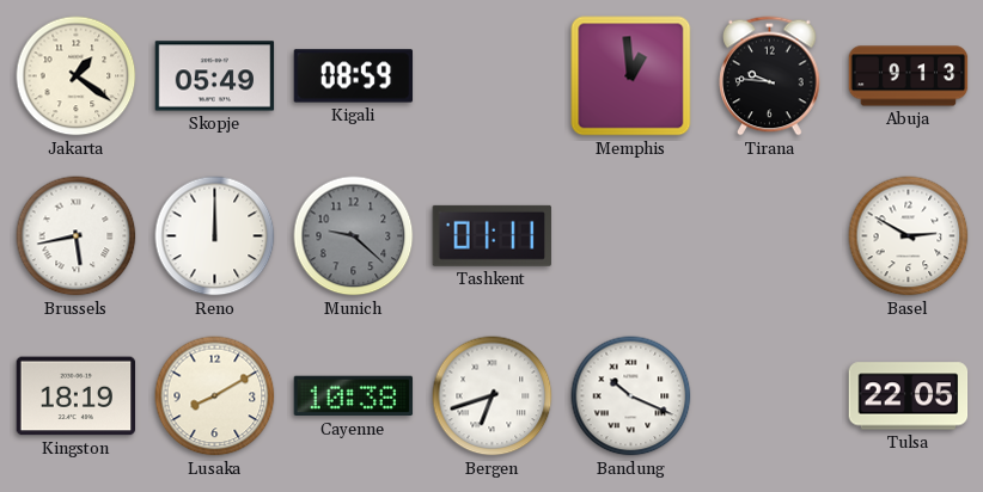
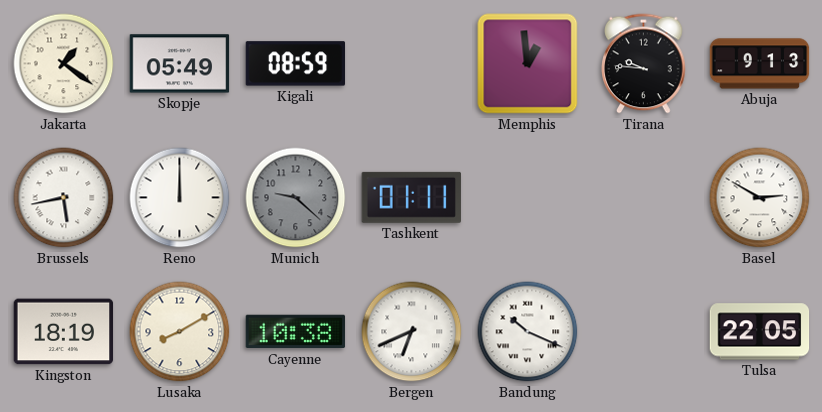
Bergen: 6:42 -> 6:41 (412, 332)
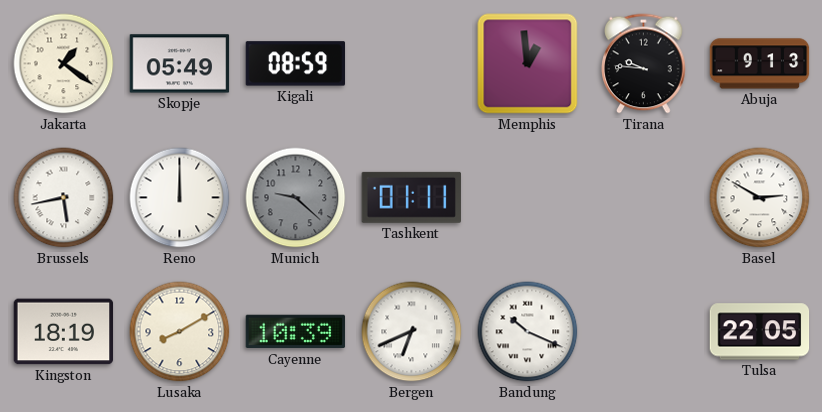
Cayenne: 10:38 -> 10:39 (296, 332)
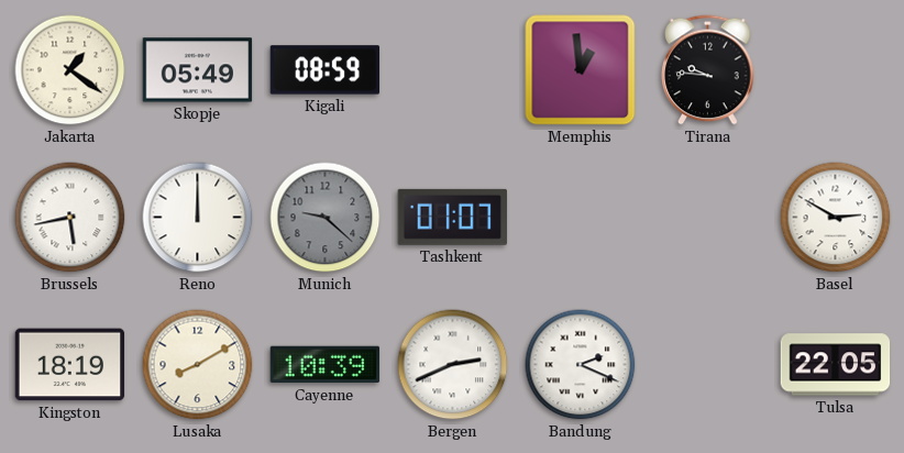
Abuja: 9:13 -> none (760, 64)
Tashkent: 01:11 -> 01:07 (452, 217)
Bergen: 6:41 -> 2:41 (453, 365)
Bandung: 10:19 -> 2:19 (581, 365)
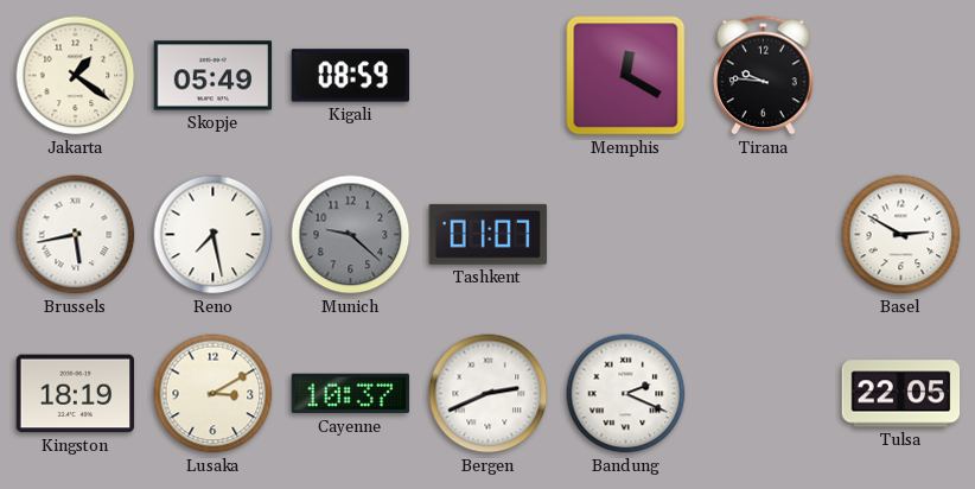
Memphis: 12:59 -> 12:20 (626, 76)
Reno: 12:00 -> 7:28 (214, 235)
Lusaka: 8:10 -> 3:10 (214, 394)
Cayenne: 10:39 -> 10:37 (351, 394)
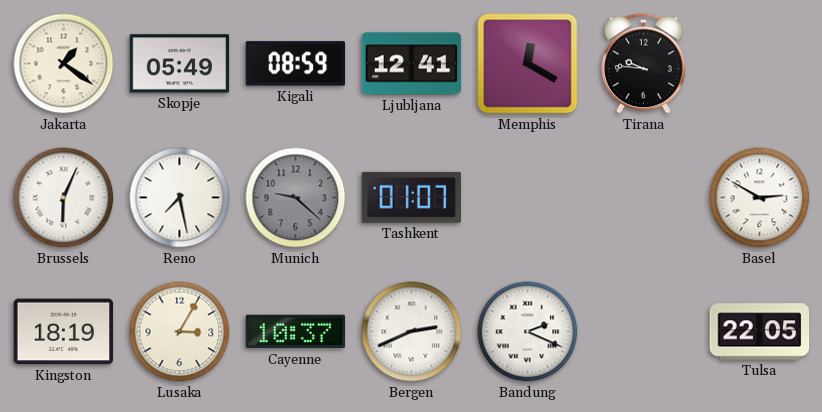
Ljubljana: none -> 12:41 (412, 64)
Brussels: 5:43 -> 6:04 (64, 198)
Lusaka: 3:10 -> 3:05 (180, 332)
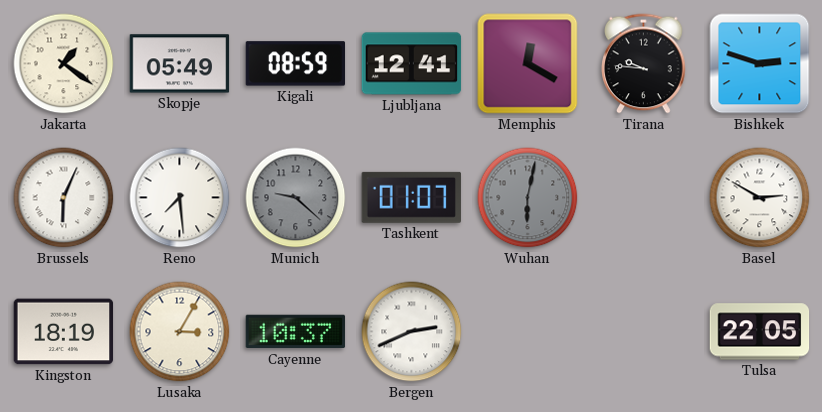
Bishkek: none -> 2:48 (760, 64)
Reno: 7:28 -> 7:29 (180, 198)
Wuhan: none -> 6:02 (528, 198)
Bandung: 2:19 -> none (528, 332)
